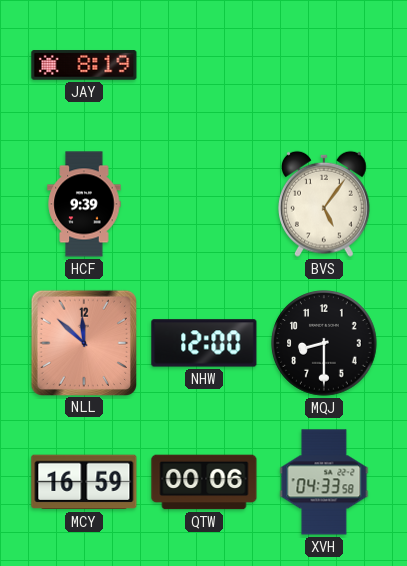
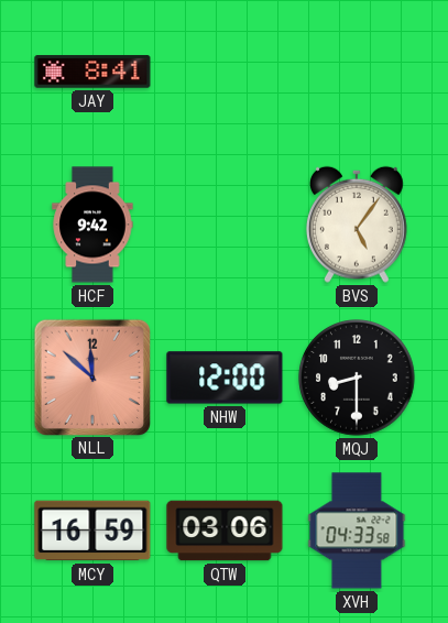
JAY: 8:19 -> 8:41 (92, 72)
HCF: 9:39 -> 9:42 (92, 225)
QTW: 00:06 -> 03:06 (225, 531)
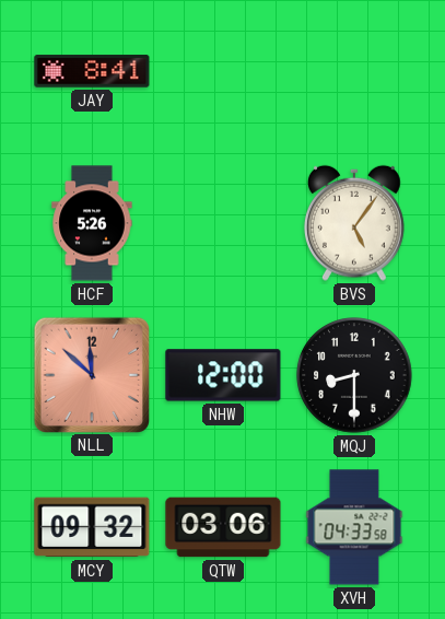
HCF: 9:42 -> 5:26 (92, 223)
MCY: 16:59 -> 09:32 (92, 527)
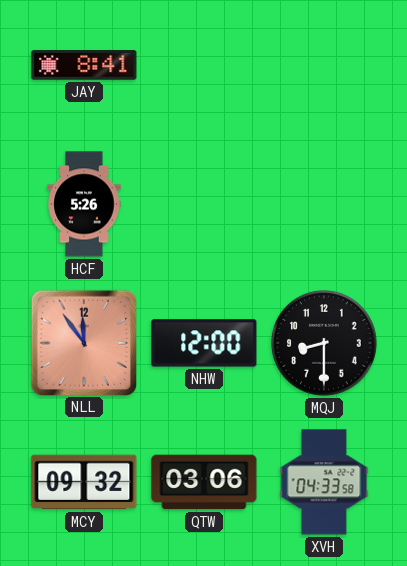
BVS: 5:06 -> none (354, 223)
NLL: 11:52 -> 11:54 (83, 342)
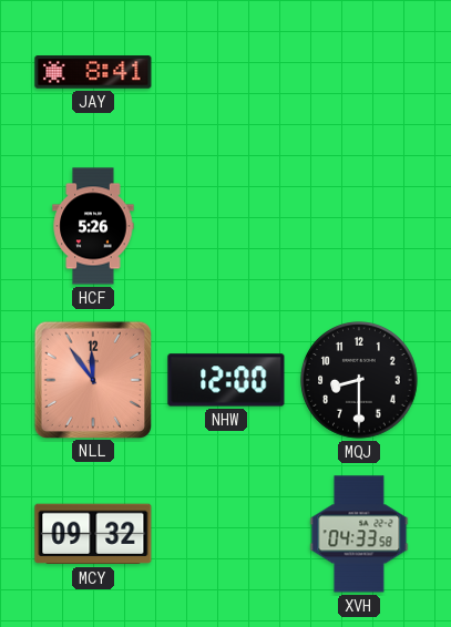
QTW: 03:06 -> none (204, 482)
